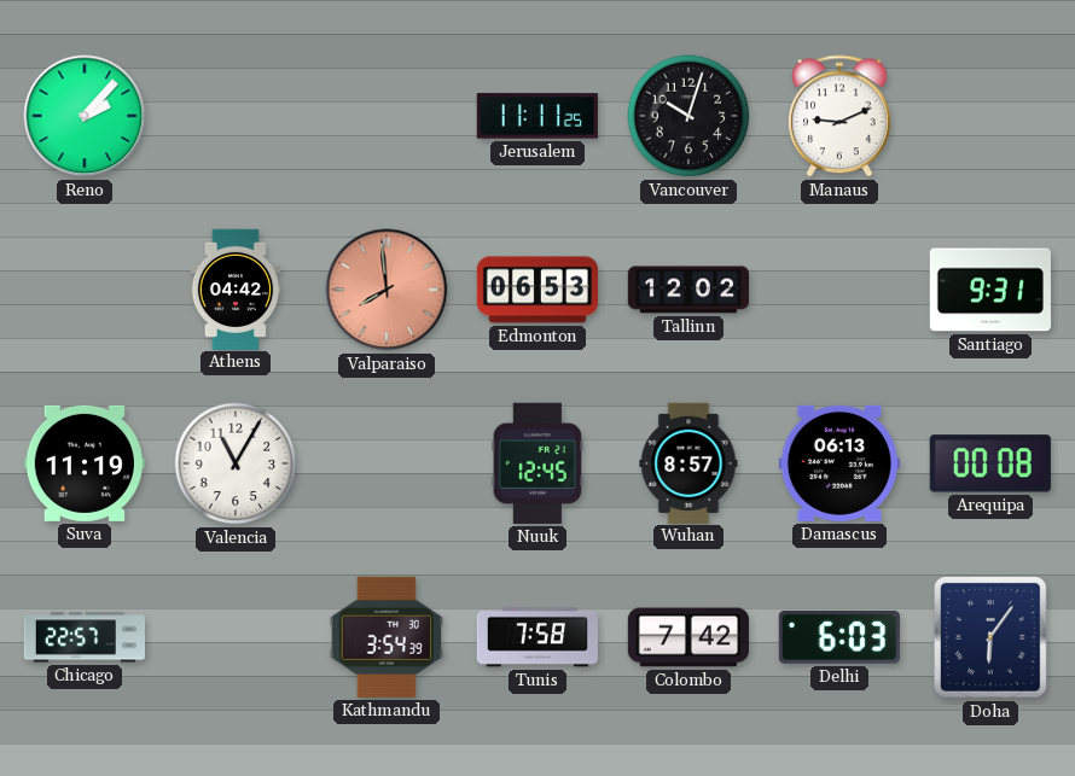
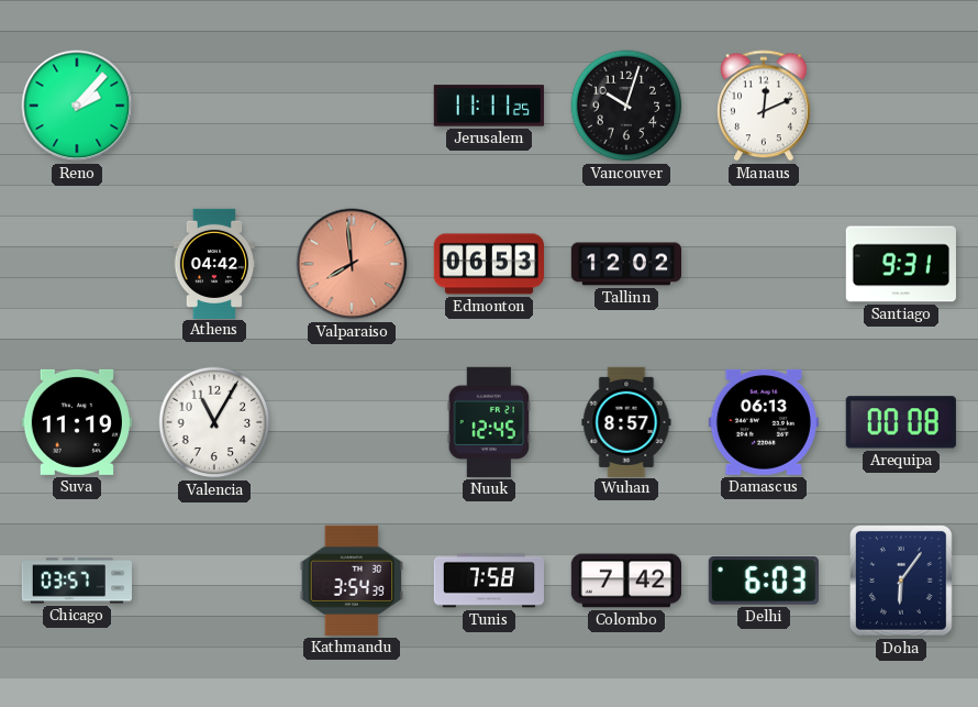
Manaus: 9:11 -> 12:11 (765, 106)
Chicago: 22:57 -> 03:57 (76, 581)
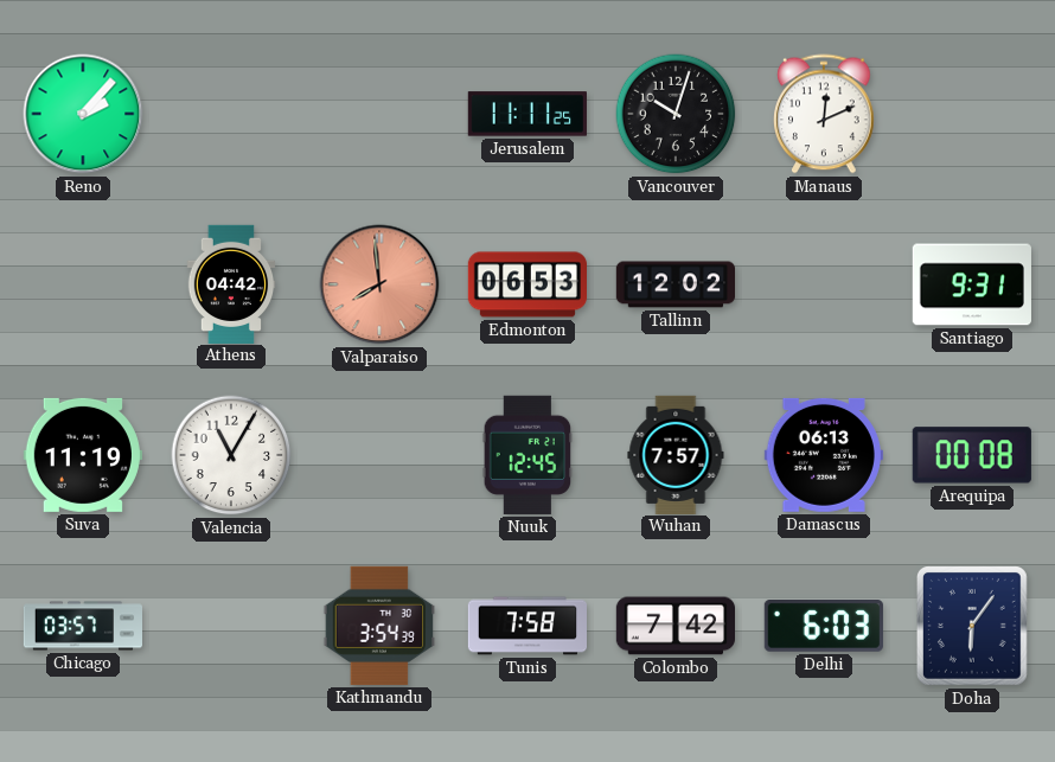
Wuhan: 8:57 -> 7:57 (676, 454)
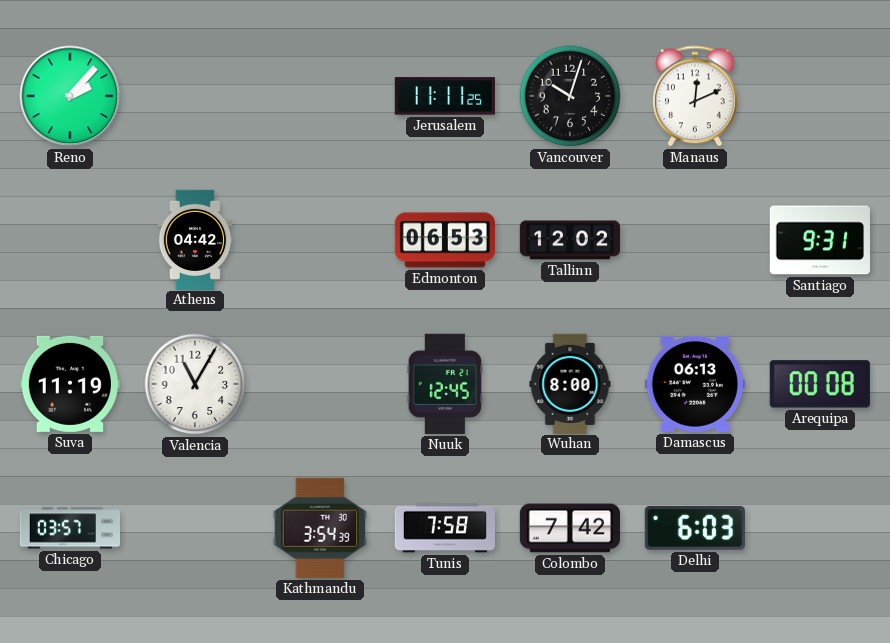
Valparaiso: 7:59 -> none (379, 284)
Wuhan: 7:57 -> 8:00 (570, 383)
Doha: 6:06 -> none (973, 627)
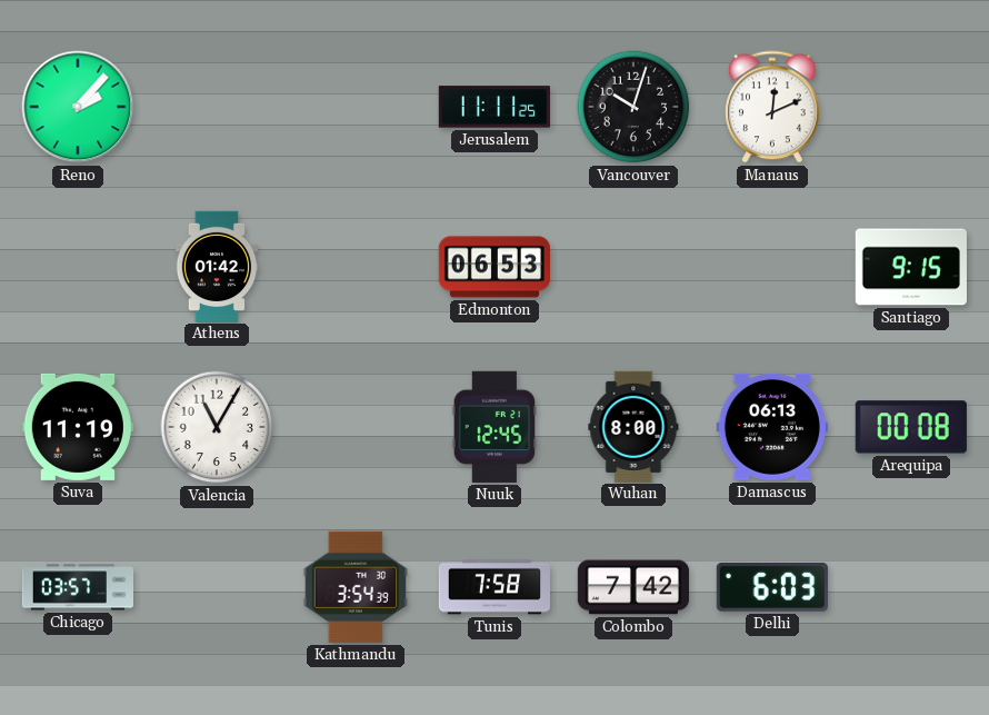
Athens: 04:42 -> 01:42 (217, 266)
Tallinn: 12:02 -> none (569, 240)
Santiago: 9:31 -> 9:15 (911, 267)
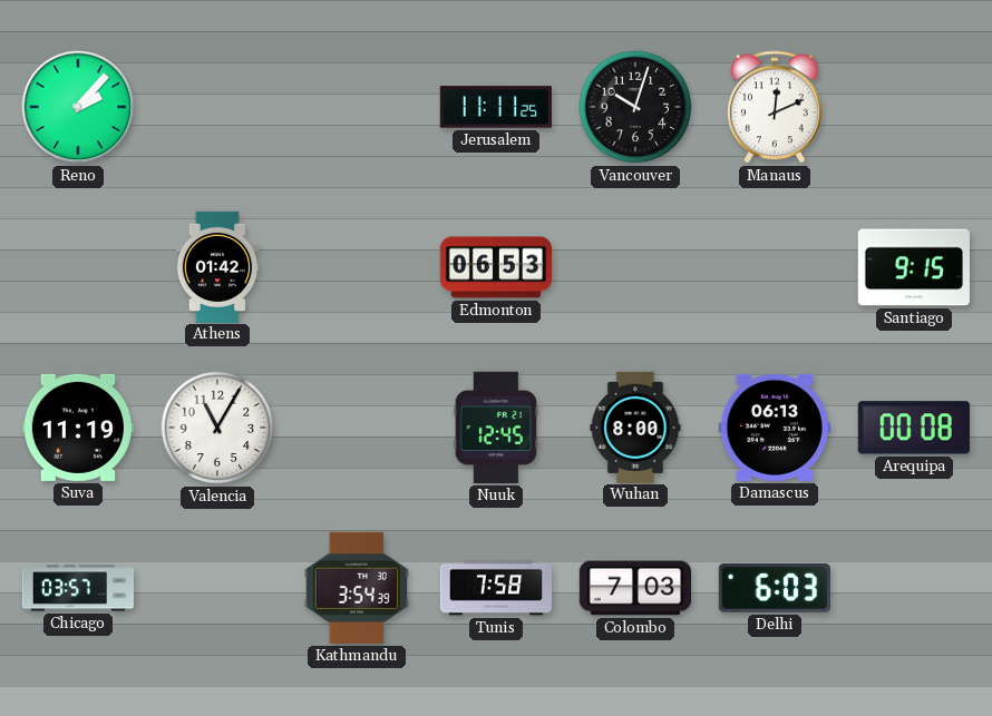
Colombo: 7:42 -> 7:03 (634, 588)
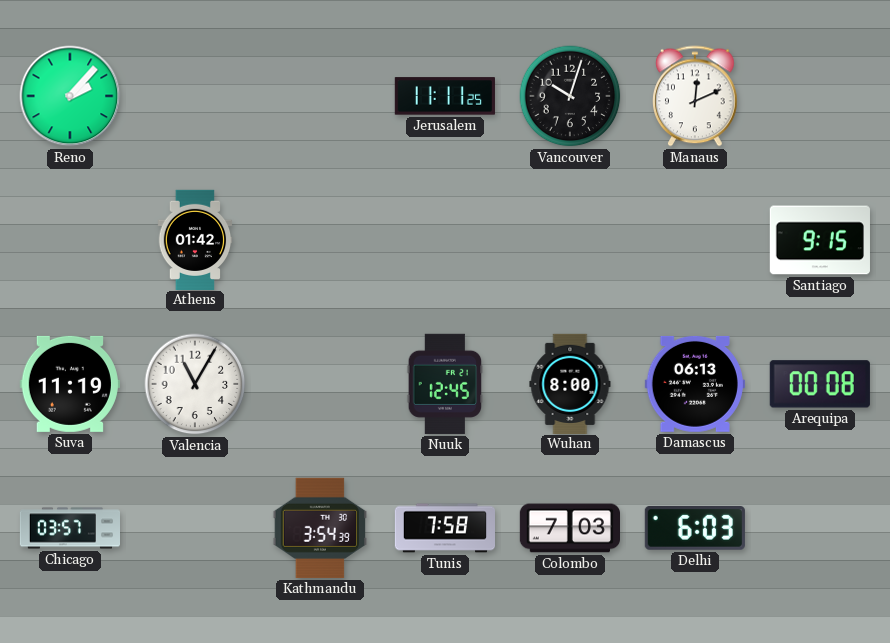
Edmonton: 06:53 -> none (495, 267)
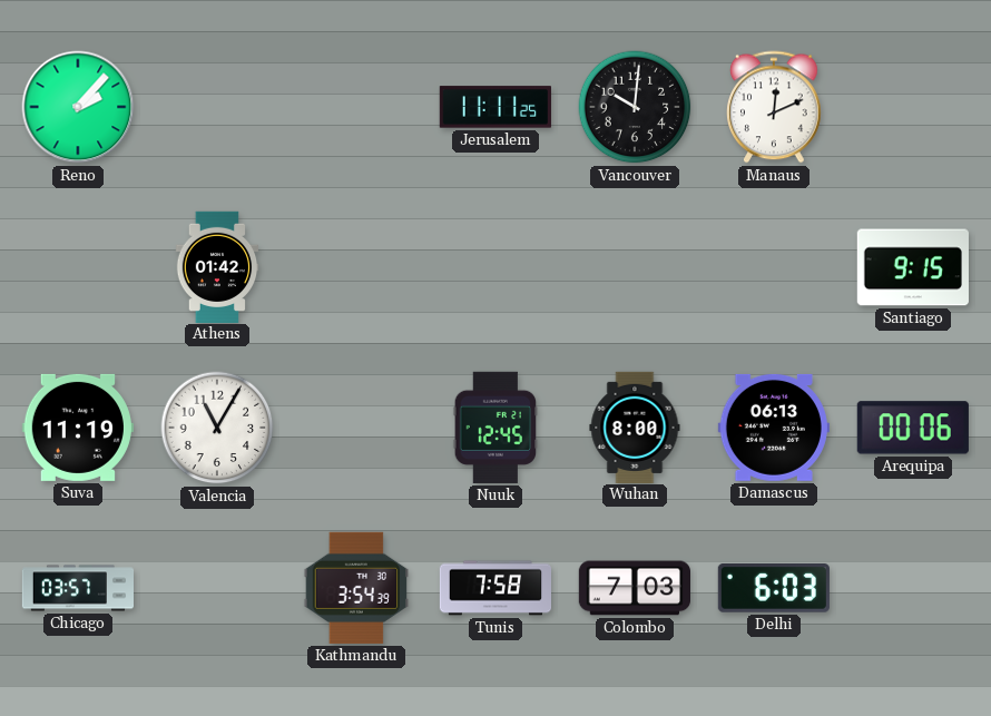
Vancouver: 10:03 -> 10:01 (635, 107)
Arequipa: 00:08 -> 00:06 (913, 428)
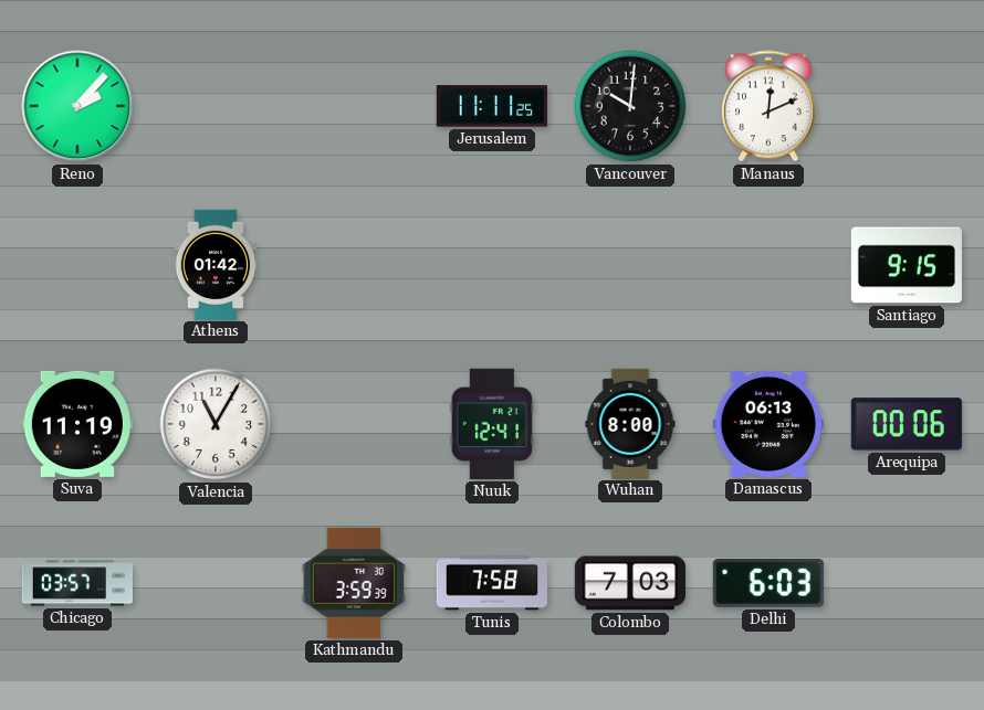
Nuuk: 12:45 -> 12:41 (492, 424)
Kathmandu: 3:54 -> 3:59 (354, 583)
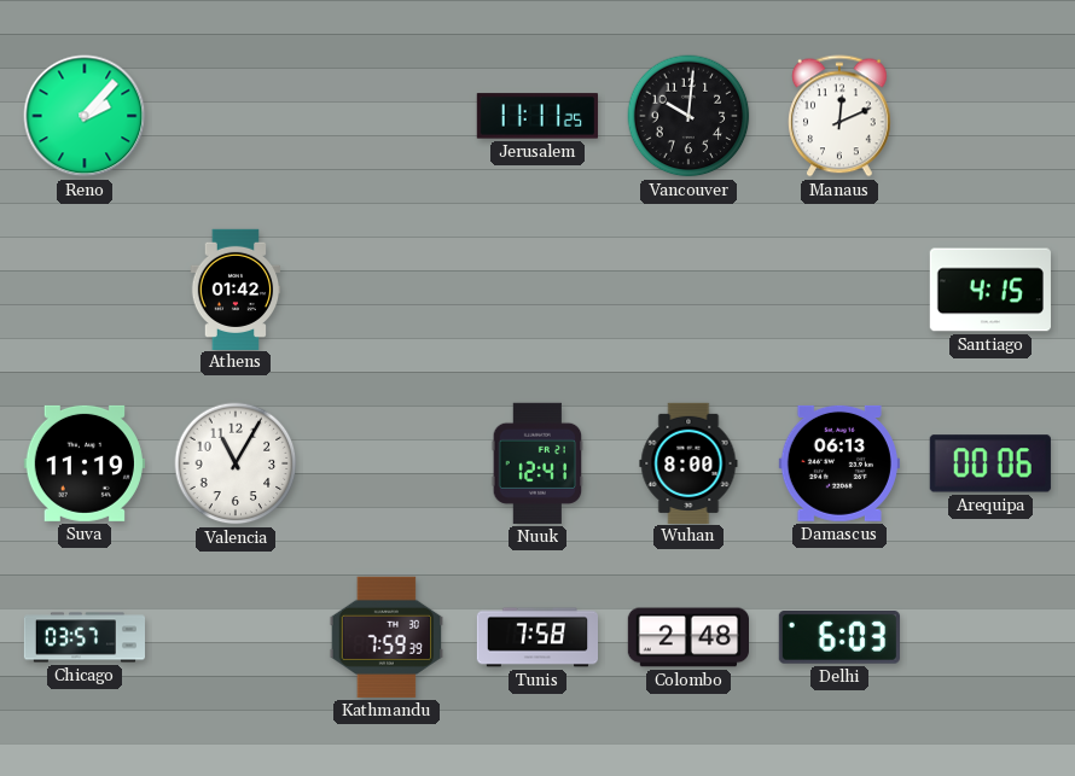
Santiago: 9:15 -> 4:15 (990, 290)
Kathmandu: 3:59 -> 7:59 (387, 637)
Colombo: 7:03 -> 2:48 (687, 637)
